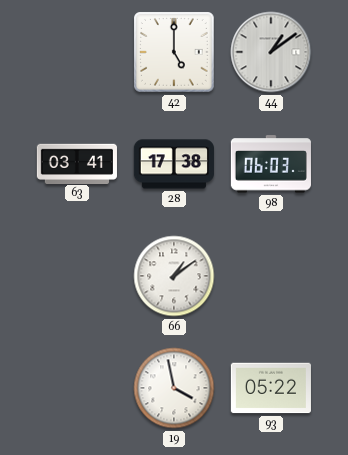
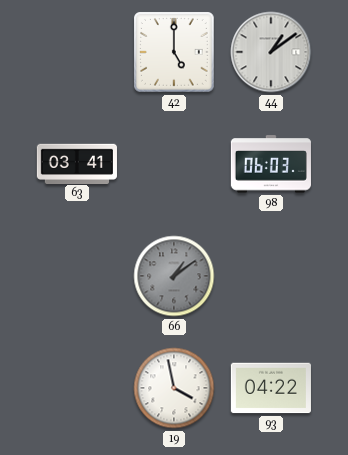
28: 17:38 -> none (174, 164)
66 dial: white -> grey (174, 276)
93: 05:22 -> 04:22 (271, 388)
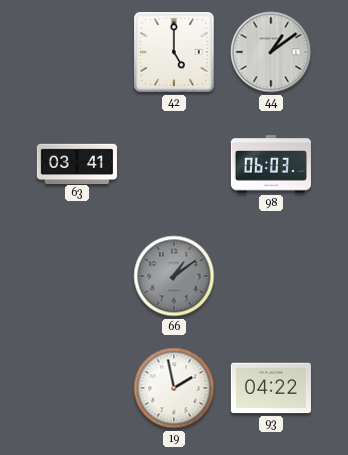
19: 3:58 -> 1:58 (174, 388)
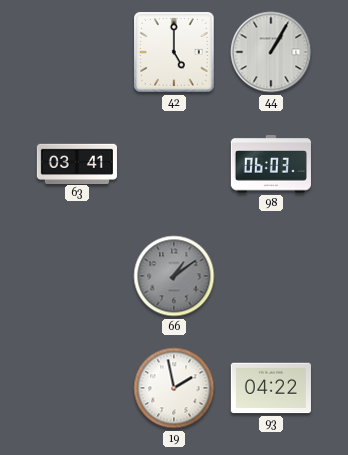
44: 1:09 -> 1:05 (271, 52)
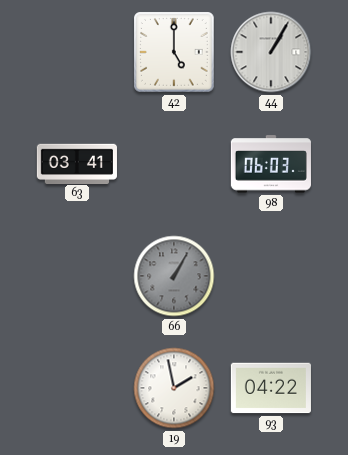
66: 1:09 -> 1:05 (174, 276)
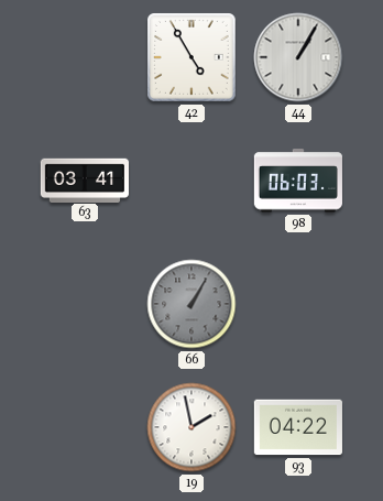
42: 5:00 -> 4:55 (193, 58)
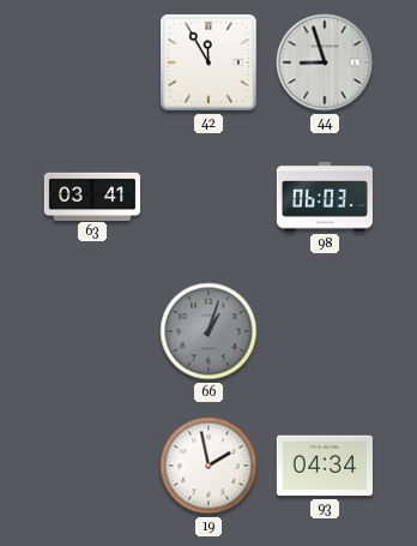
42: 4:55 -> 11:55 (210, 64)
44: 1:05 -> 8:57 (325, 62)
66: 1:05 -> 1:03 (208, 331)
93: 04:22 -> 04:34 (325, 466)
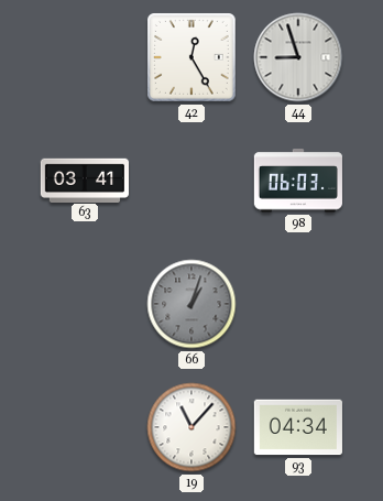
42: 11:55 -> 12:25 (193, 58)
19: 1:58 -> 11:07 (191, 427)
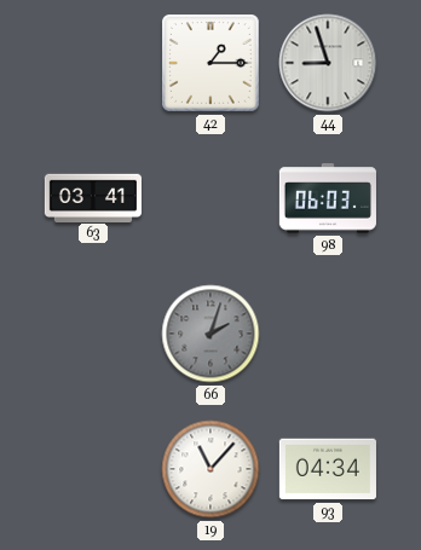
42: 12:25 -> 1:15 (212, 64)
66: 1:03 -> 2:03 (211, 334)
